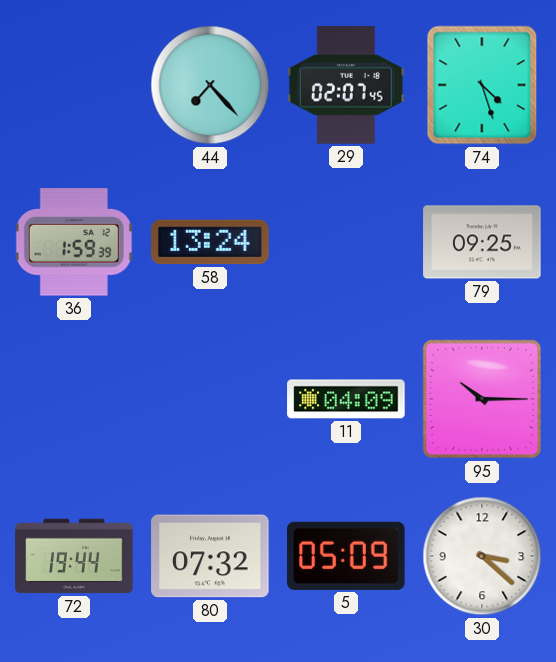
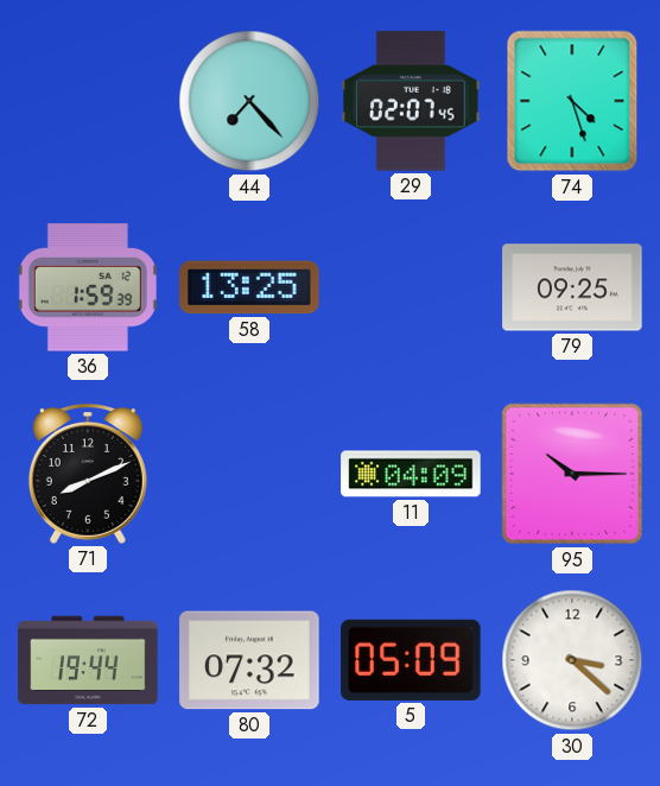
58: 13:24 -> 13:25 (249, 287)
71: none -> 8:11 (88, 475)
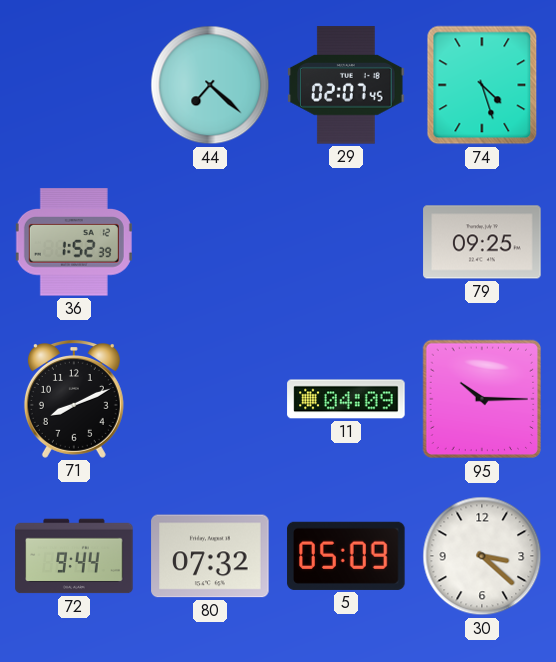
44: 7:23 -> 7:22 (210, 85)
36: 1:59 -> 1:52 (74, 242)
58: 13:25 -> none (249, 287)
72: 19:44 -> 9:44 (74, 556)
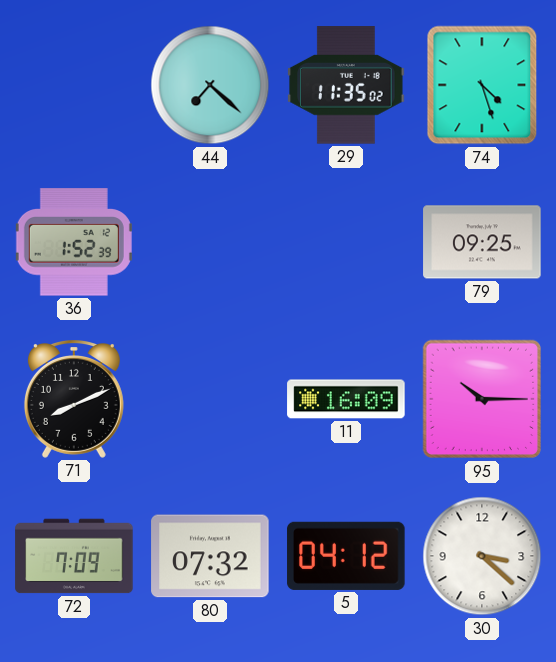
29: 02:07 -> 11:35 (346, 85)
11: 04:09 -> 16:09 (346, 399)
72: 9:44 -> 7:09 (74, 556)
5: 05:09 -> 04:12 (346, 556)
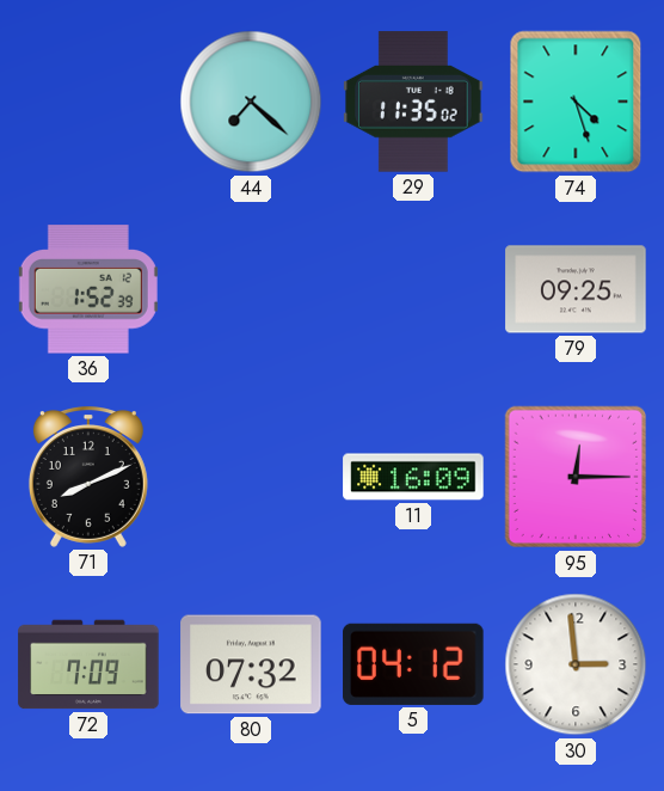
95: 10:15 -> 12:15 (576, 477)
30: 3:22 -> 2:59 (576, 664)
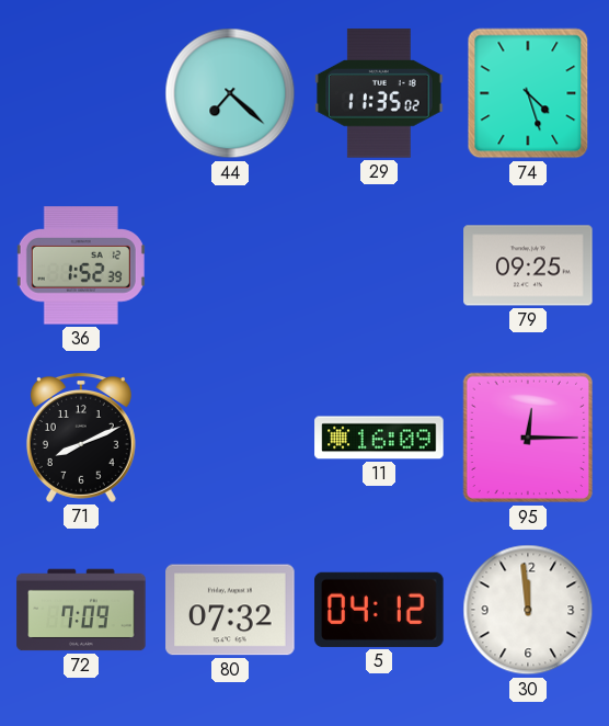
30: 2:59 -> 11:59 (528, 610)
